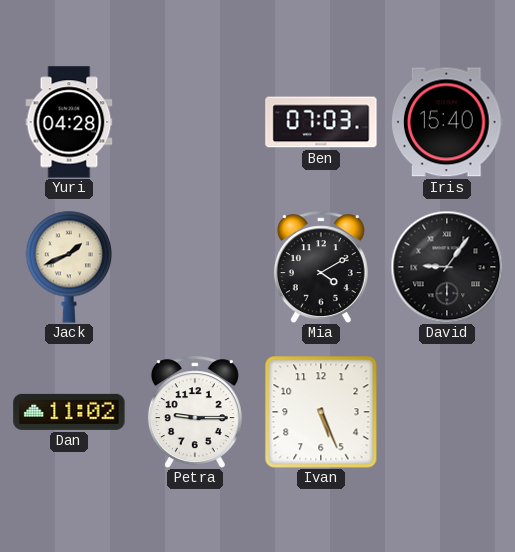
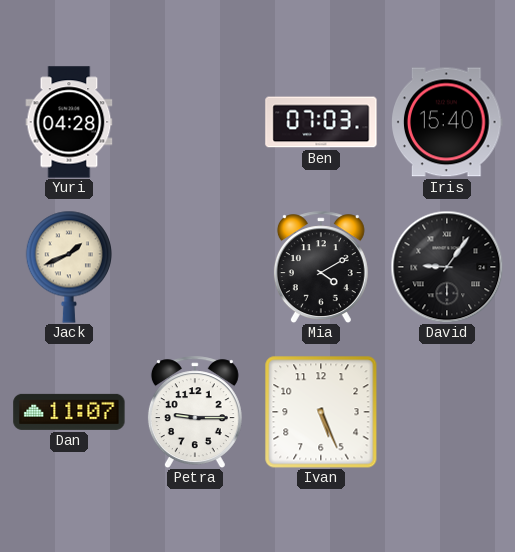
Dan: 11:02 -> 11:07 (69, 412)
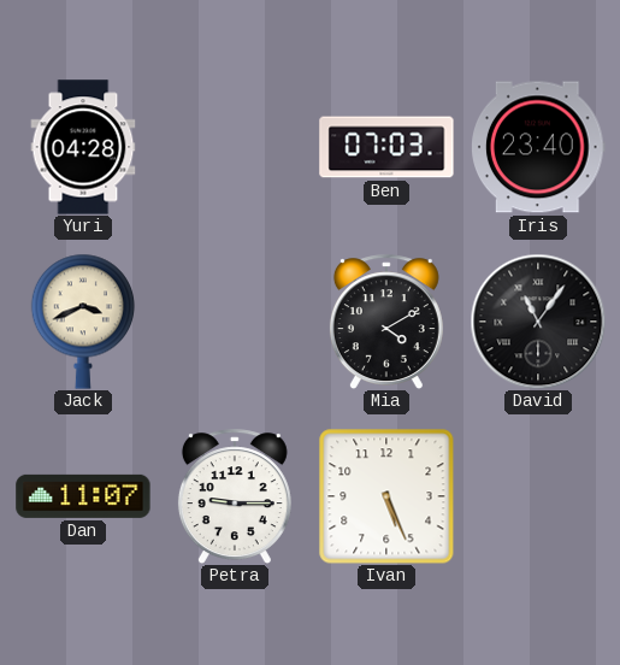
Iris: 15:40 -> 23:40 (539, 147)
Jack: 1:41 -> 3:41 (82, 322)
David: 9:06 -> 11:06 (538, 322)
